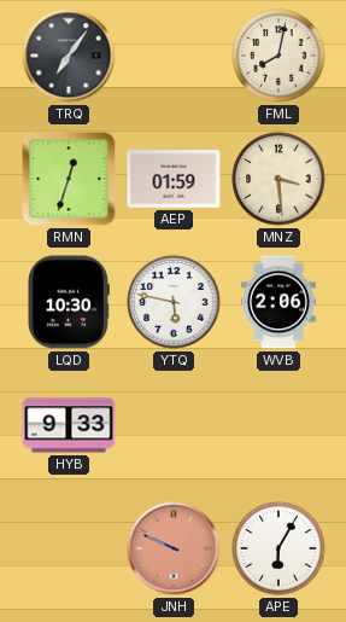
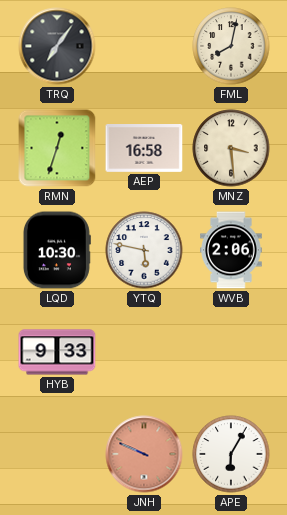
AEP: 01:59 -> 16:58 (144, 149)
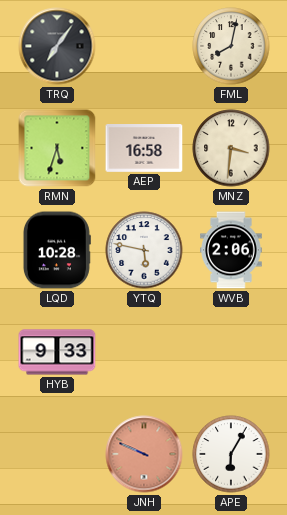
RMN: 12:33 -> 5:33 (57, 148)
MNZ: 3:29 -> 3:31 (231, 148)
LQD: 10:30 -> 10:28 (56, 250)
